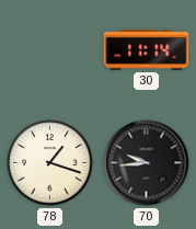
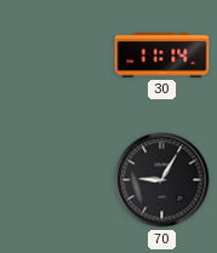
78: 1:18 -> none (50, 163)
70: 9:44 -> 9:05 (162, 180)
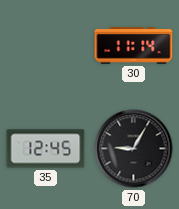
35: none -> 12:45 (46, 149)
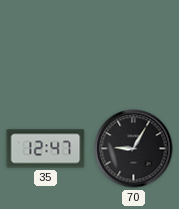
30: 11:14 -> none (134, 46)
35: 12:45 -> 12:47 (46, 149)
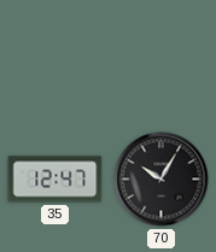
70: 9:05 -> 10:05 (162, 180)
